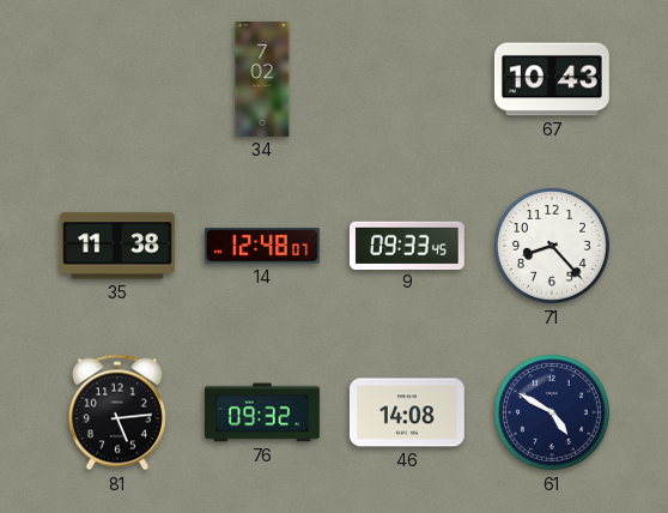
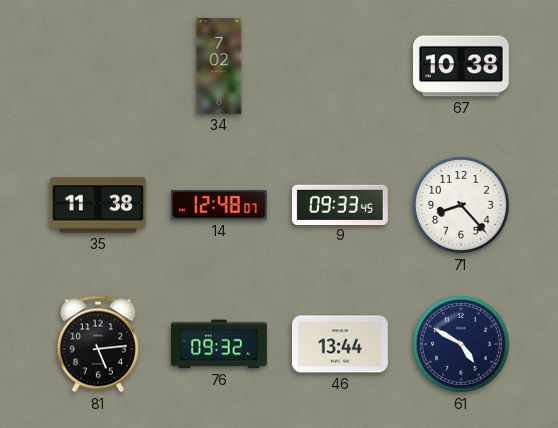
67: 10:43 -> 10:38 (461, 66)
46: 14:08 -> 13:44 (340, 344)
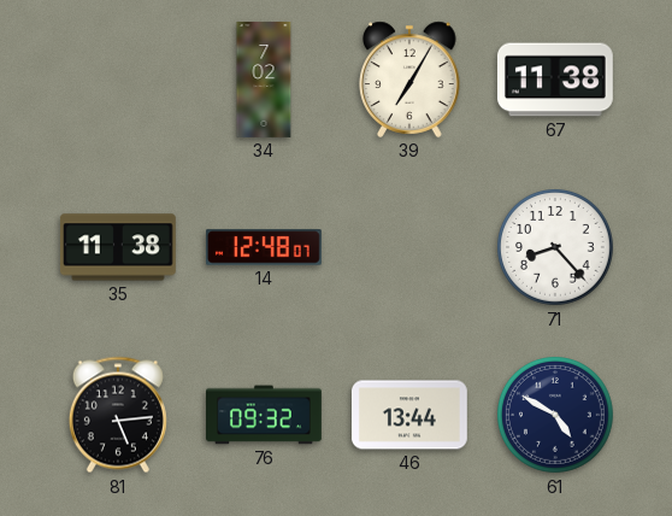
39: none -> 7:05 (409, 80)
67: 10:38 -> 11:38 (555, 80)
9: 09:33 -> none (340, 204)
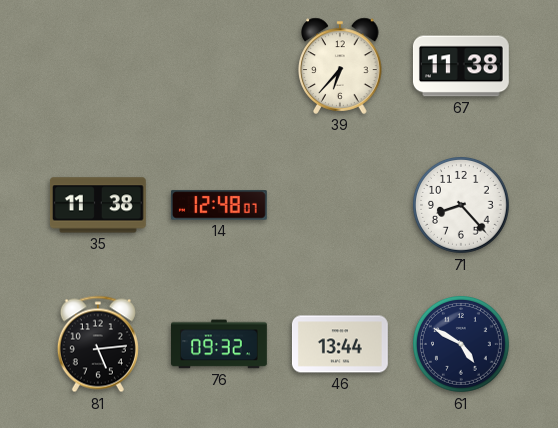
34: 7:02 -> none (264, 81)
39: 7:05 -> 6:37 (340, 66)
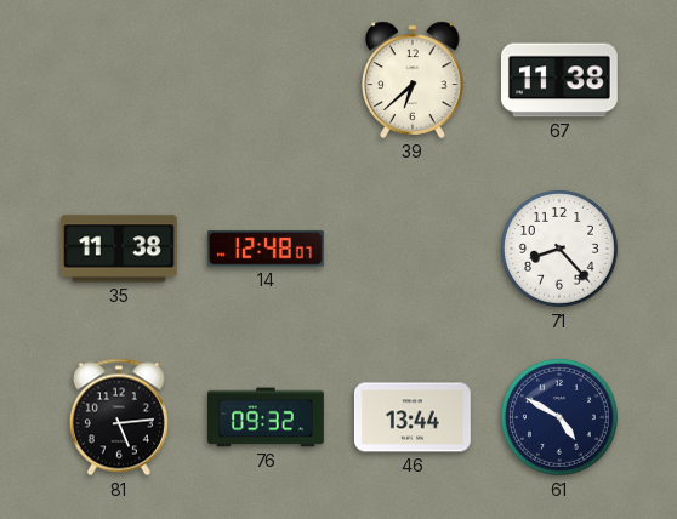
39: 6:37 -> 6:38 (413, 80)
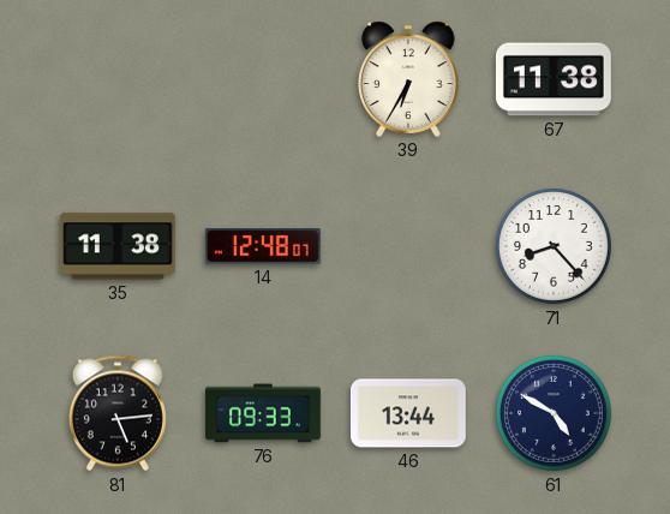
39: 6:38 -> 6:35 (408, 79)
76: 09:32 -> 09:33 (264, 413)
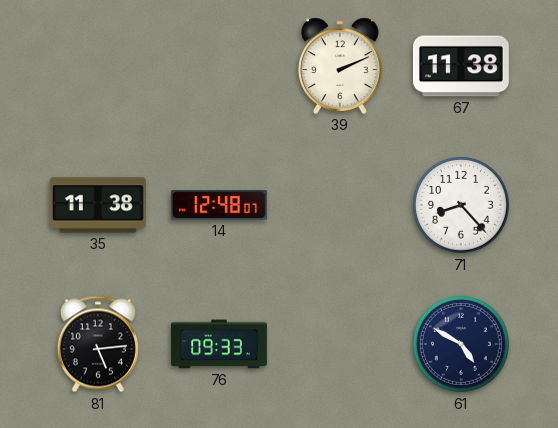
39: 6:35 -> 2:11 (340, 66)
46: 13:44 -> none (408, 413)
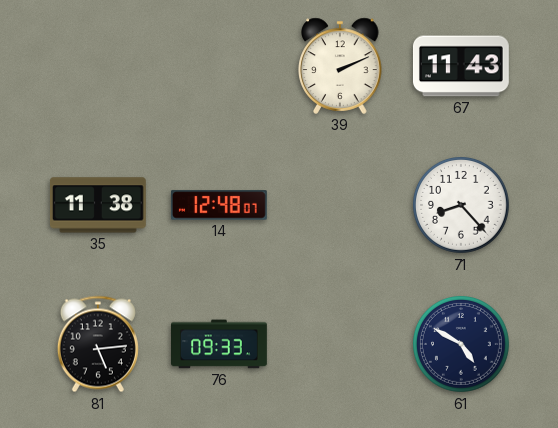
67: 11:38 -> 11:43 (461, 66)
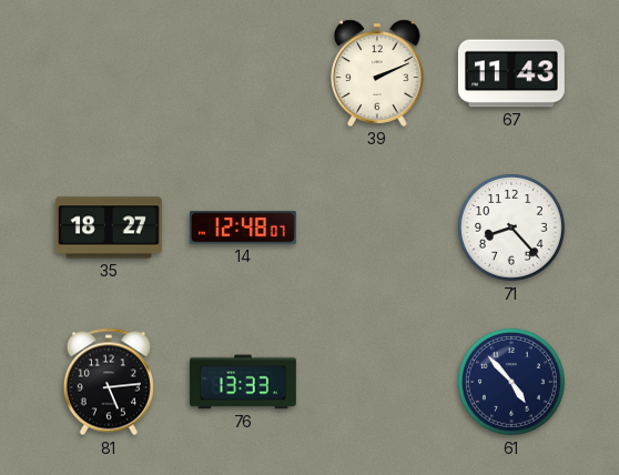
35: 11:38 -> 18:27 (109, 228)
76: 09:33 -> 13:33 (244, 382)
61: 4:50 -> 4:53 (513, 383)
